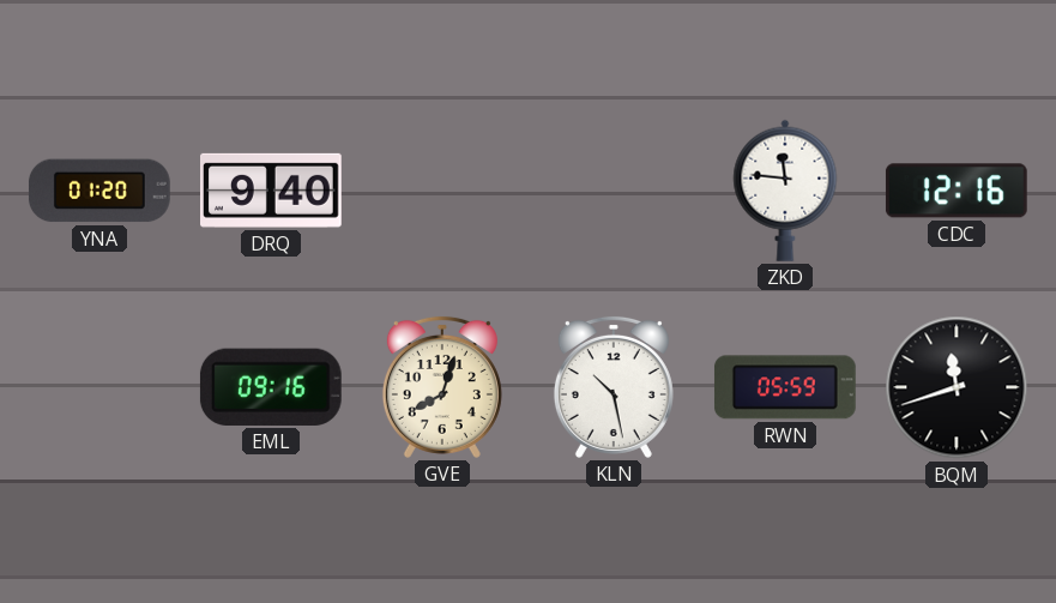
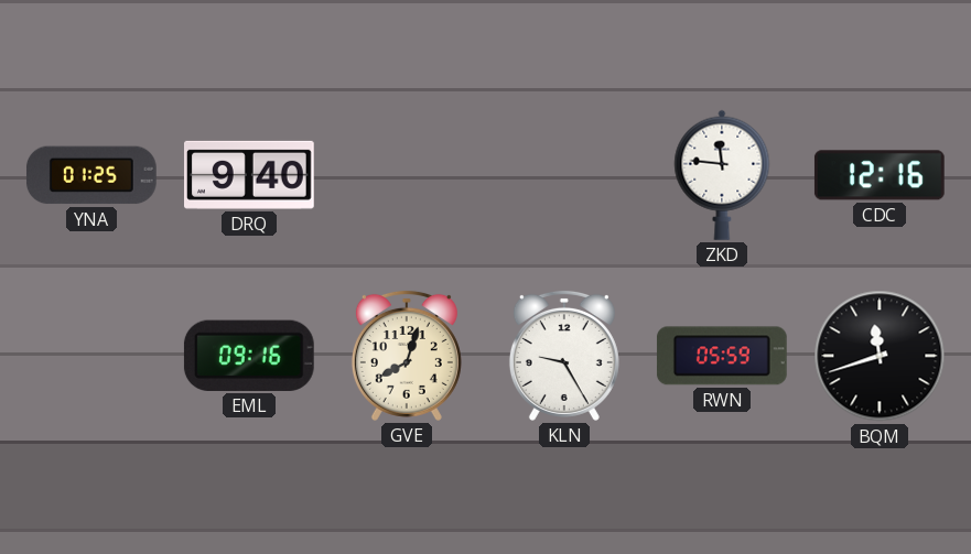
YNA: 01:20 -> 01:25 (91, 175)
KLN: 10:28 -> 9:25 (564, 356)
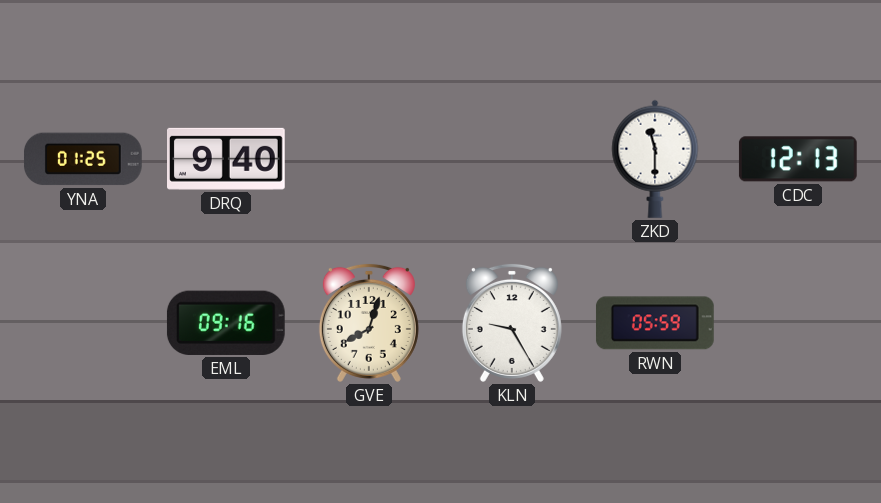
ZKD: 11:46 -> 11:30 (655, 159)
CDC: 12:16 -> 12:13 (798, 159)
BQM: 11:42 -> none (880, 356)
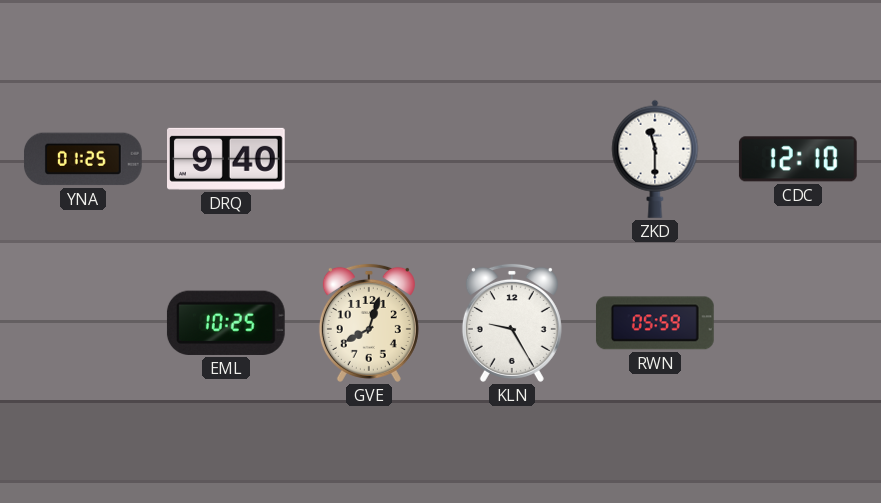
CDC: 12:13 -> 12:10 (798, 159)
EML: 09:16 -> 10:25 (226, 323)
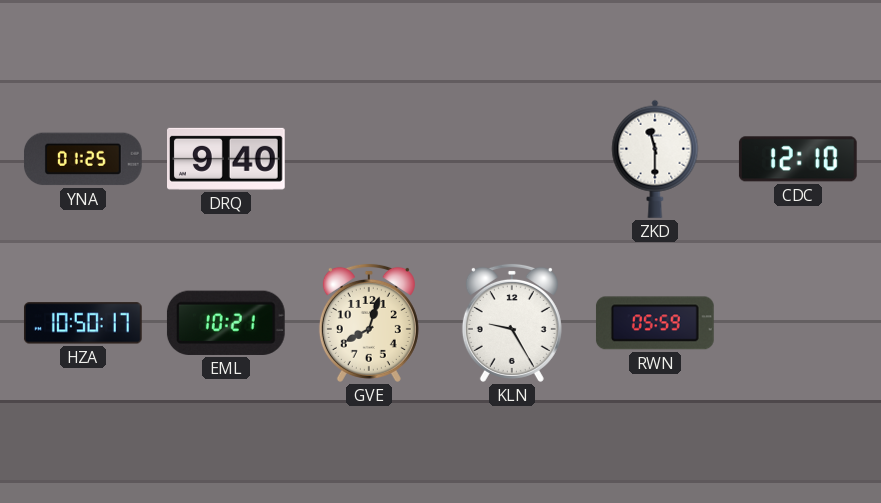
HZA: none -> 10:50 (83, 323)
EML: 10:25 -> 10:21 (226, 323)
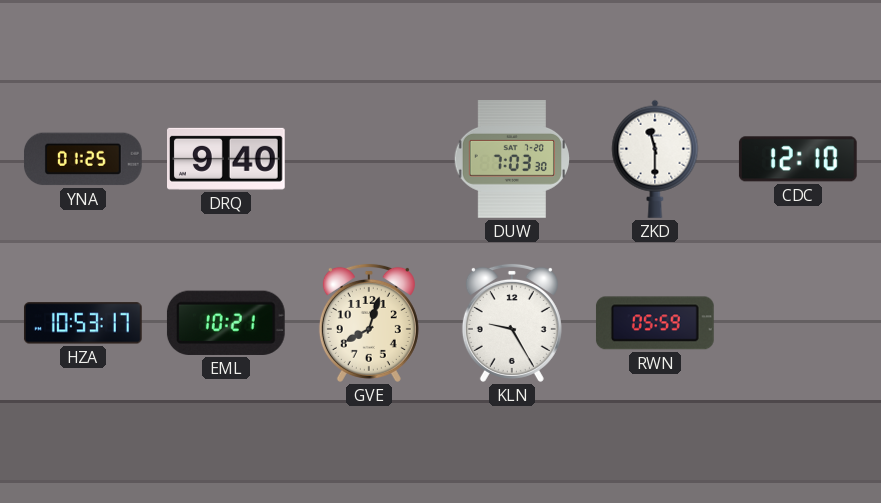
DUW: none -> 7:03 (511, 160)
HZA: 10:50 -> 10:53 (83, 323)
